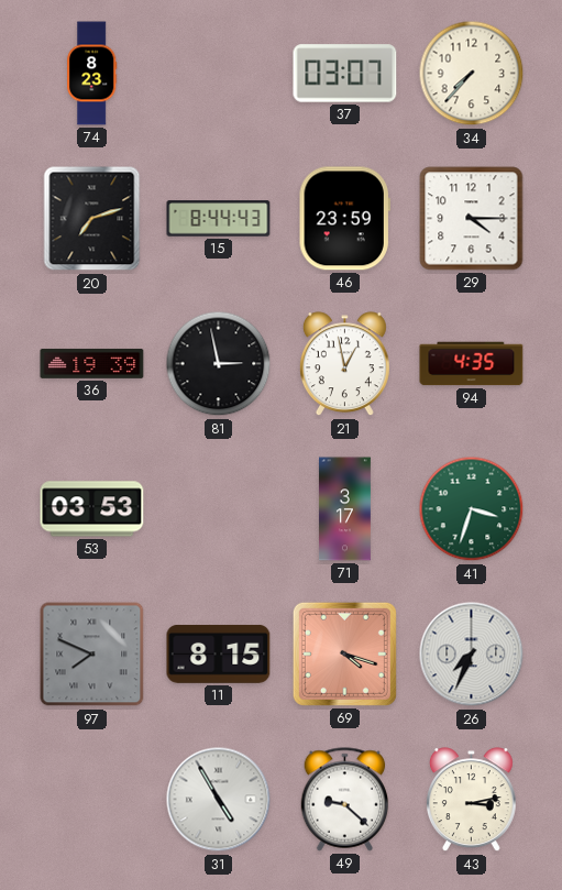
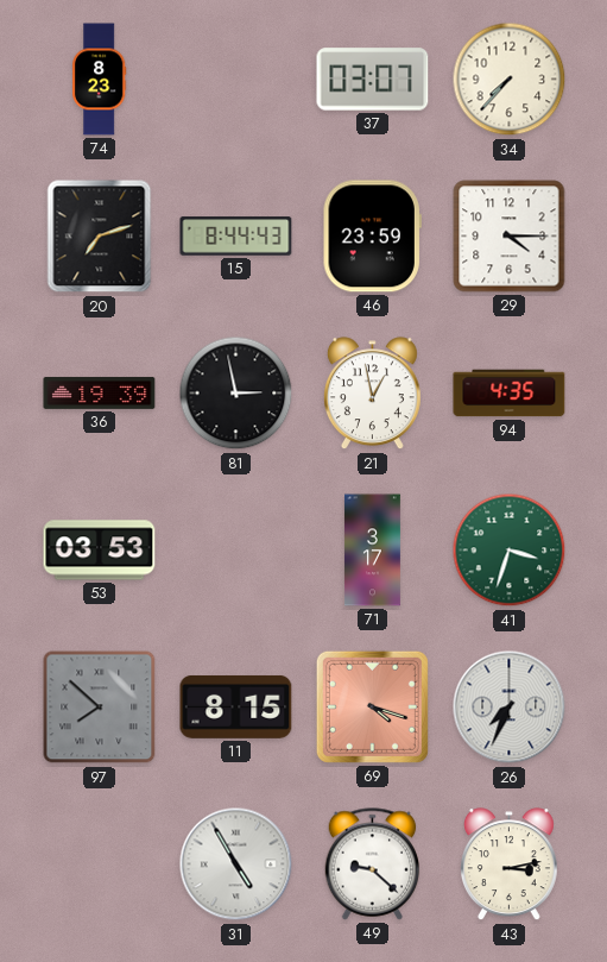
97: 7:49 -> 7:52 (100, 708)
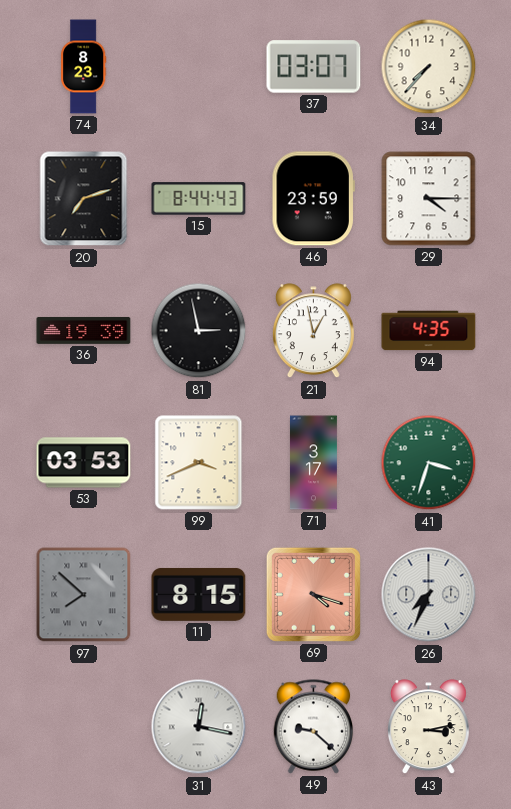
99: none -> 3:41 (199, 463)
31: 4:55 -> 12:17 (199, 727)
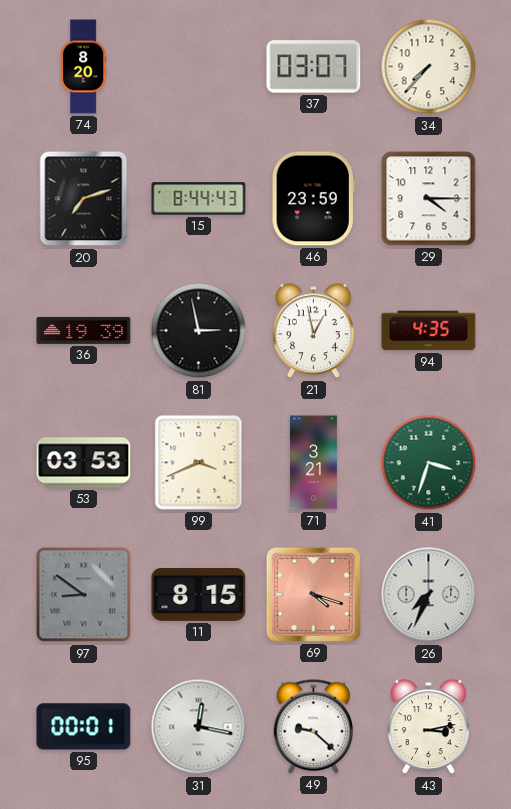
74: 8:23 -> 8:20 (83, 67)
71: 3:17 -> 3:21 (313, 463)
97: 7:52 -> 8:51 (84, 595)
95: none -> 00:01 (84, 727)
